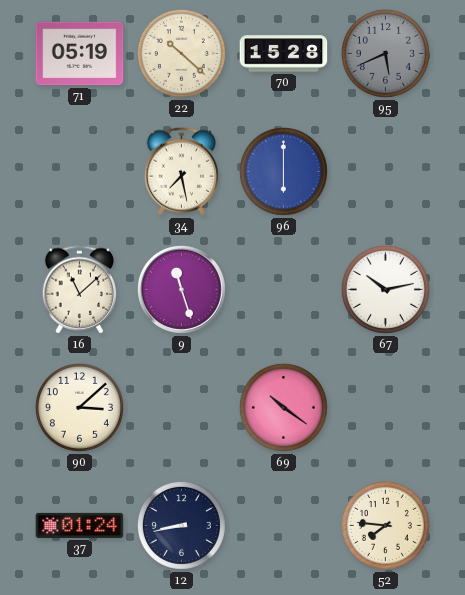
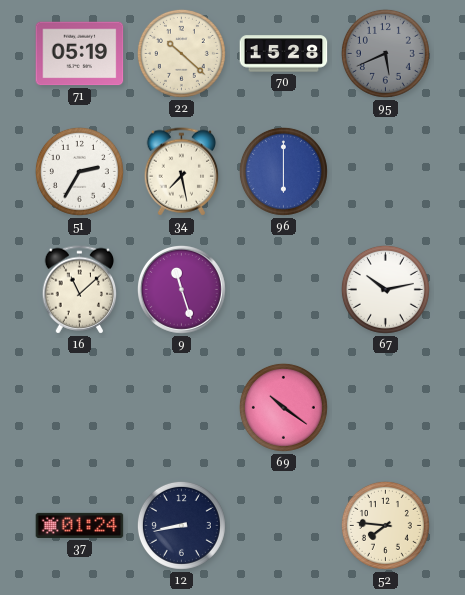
51: none -> 2:35 (79, 171)
90: 3:08 -> none (79, 407)
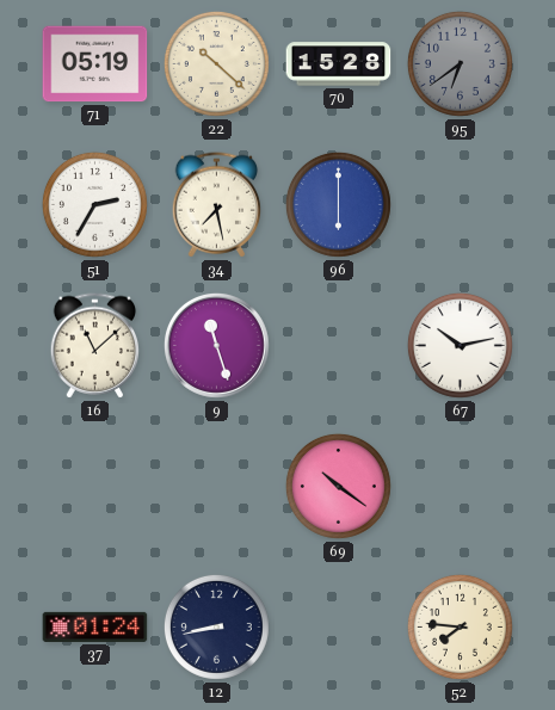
95: 5:41 -> 6:39 (460, 63)
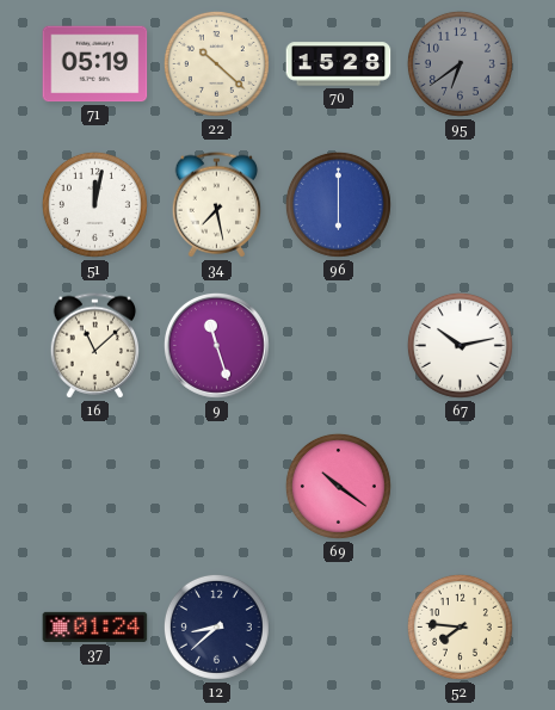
51: 2:35 -> 12:02 (94, 204)
12: 8:43 -> 8:38 (216, 626)
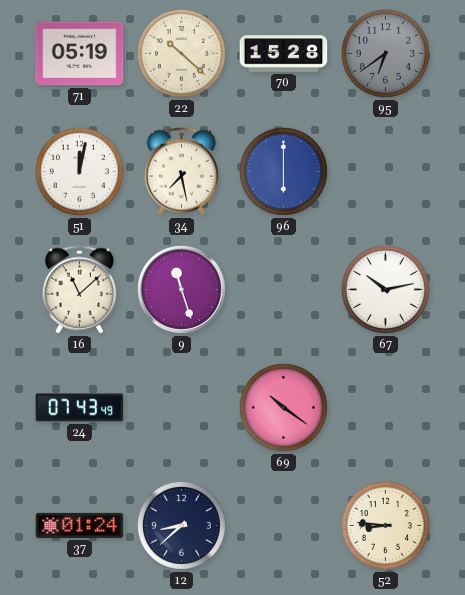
24: none -> 07:43 (80, 408)
52: 7:46 -> 8:46 (385, 525)
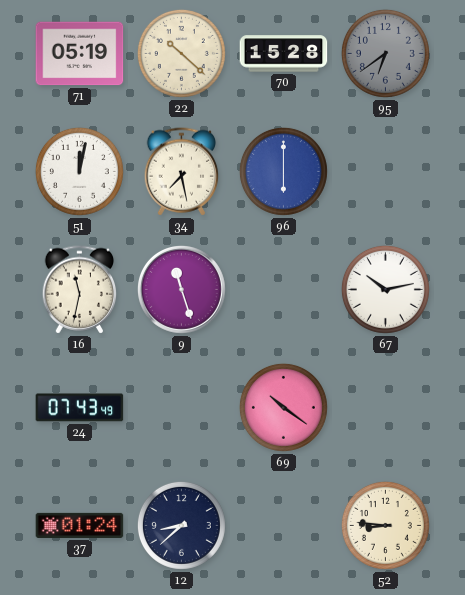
16: 11:08 -> 11:32 (80, 290)
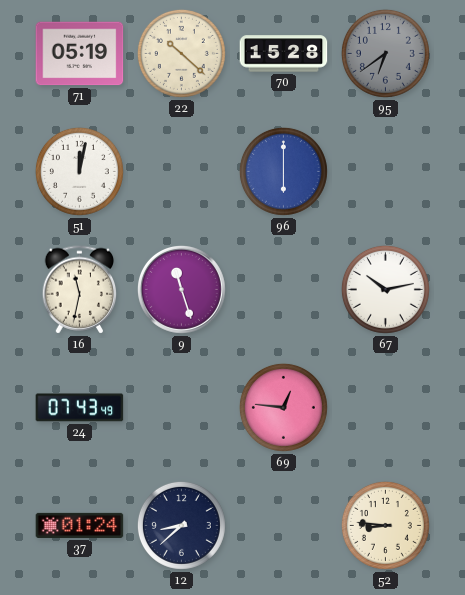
34: 7:28 -> none (182, 172)
69: 10:21 -> 12:46 (283, 407)
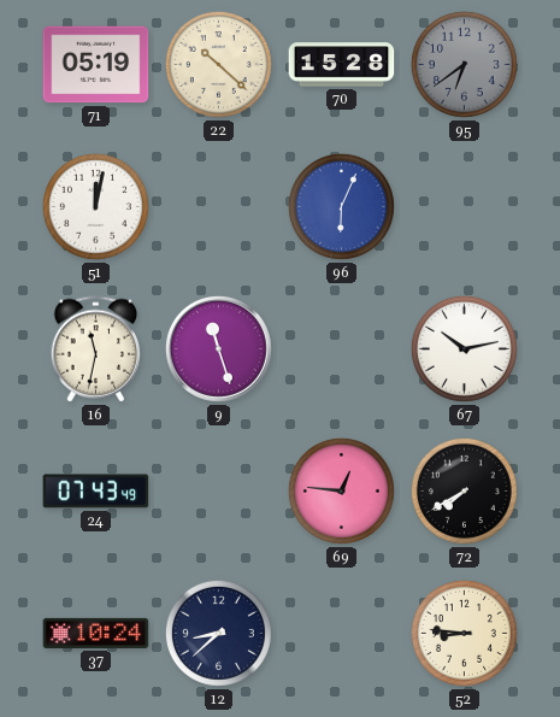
96: 6:00 -> 6:04 (341, 206)
72: none -> 7:40 (464, 490)
37: 01:24 -> 10:24 (96, 633)
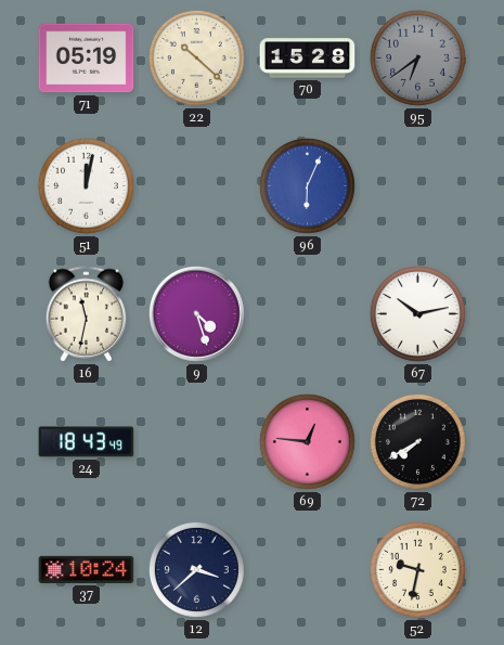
9: 11:27 -> 4:27 (196, 313)
24: 07:43 -> 18:43 (87, 442)
12: 8:38 -> 3:38 (196, 569)
52: 8:46 -> 9:32 (417, 569)
